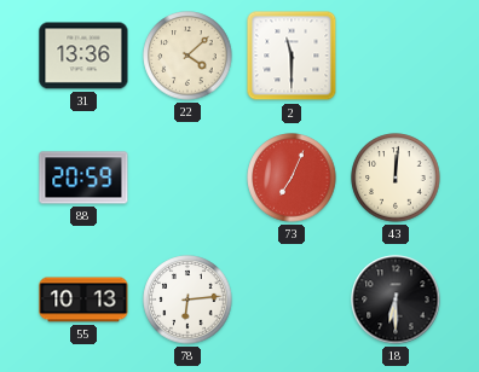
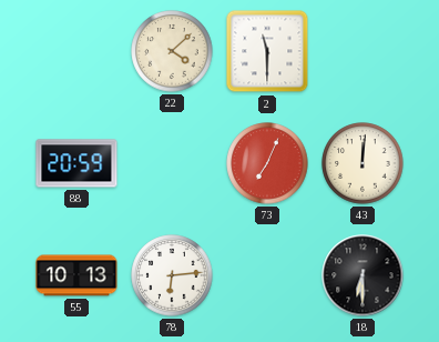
31: 13:36 -> none (83, 56)
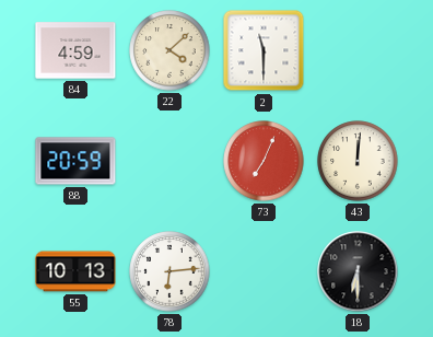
84: none -> 4:59 (75, 50)
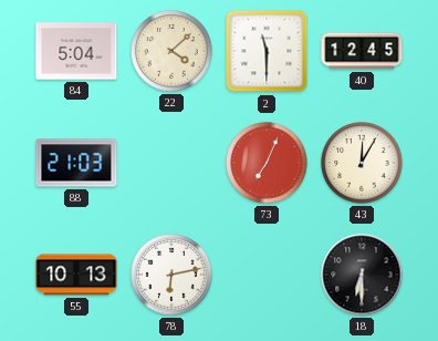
84: 4:59 -> 5:04 (76, 51)
40: none -> 12:45 (362, 51)
88: 20:59 -> 21:03 (76, 163)
43: 12:01 -> 12:05 (362, 163)
78: 6:14 -> 6:13 (171, 275)
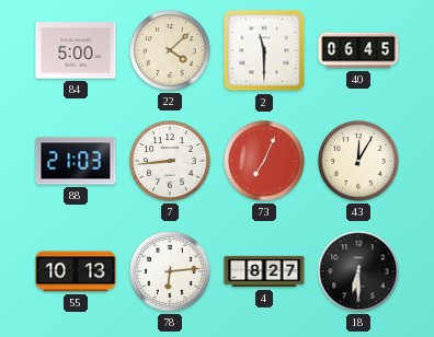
84: 5:04 -> 5:00 (76, 50)
40: 12:45 -> 06:45 (358, 50)
7: none -> 8:44 (170, 161)
78: 6:13 -> 6:14 (170, 271)
4: none -> 8:27 (264, 271)
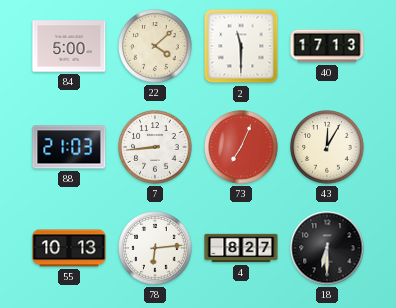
40: 06:45 -> 17:13 (327, 46)
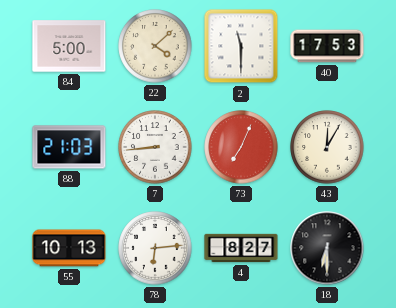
40: 17:13 -> 17:53 (327, 46)
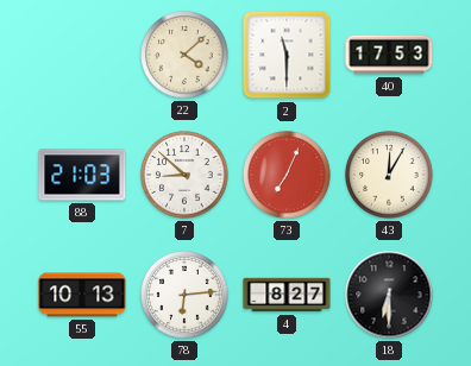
84: 5:00 -> none (69, 46)
7: 8:44 -> 8:52 (184, 175)
